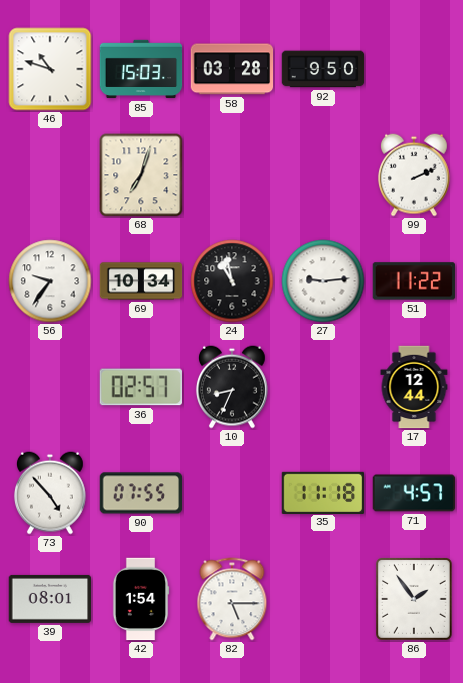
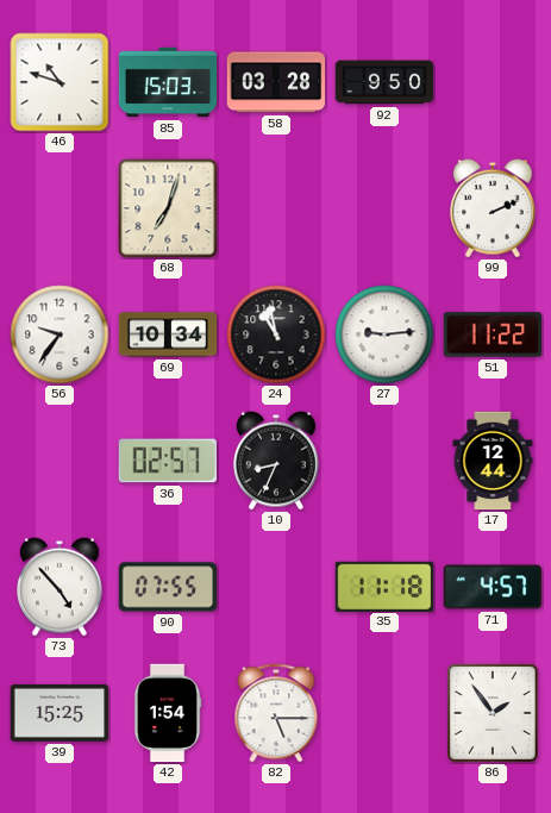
39: 08:01 -> 15:25 (60, 713)
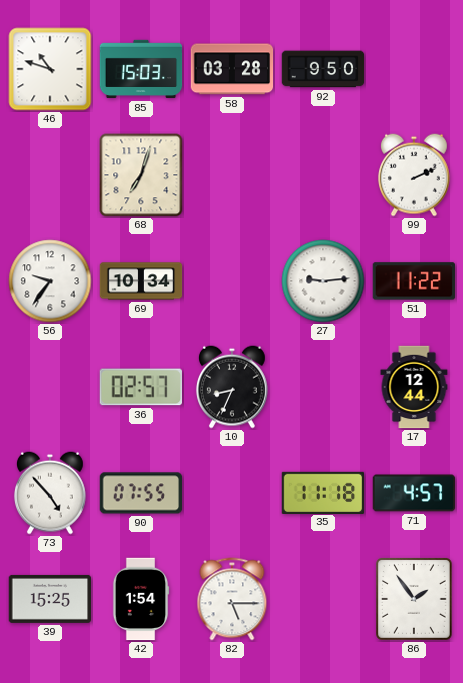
24: 10:58 -> none (276, 334)
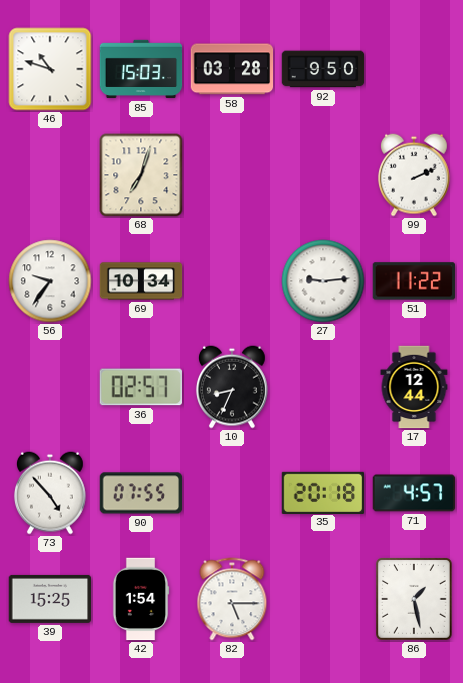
35: 11:18 -> 20:18 (323, 492)
86: 1:54 -> 1:28 (415, 600)
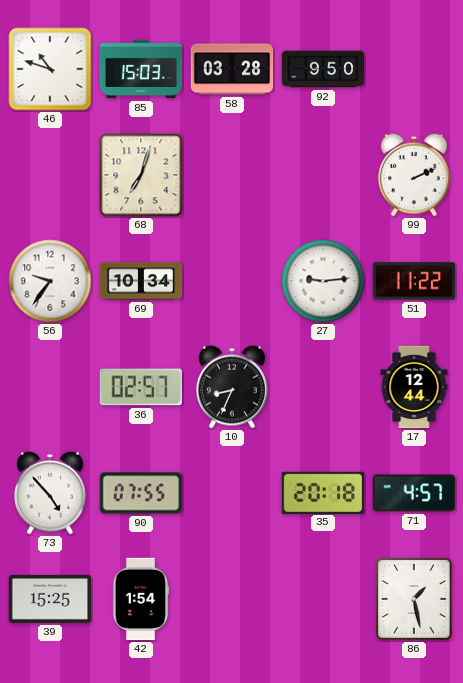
82: 5:15 -> none (232, 599)
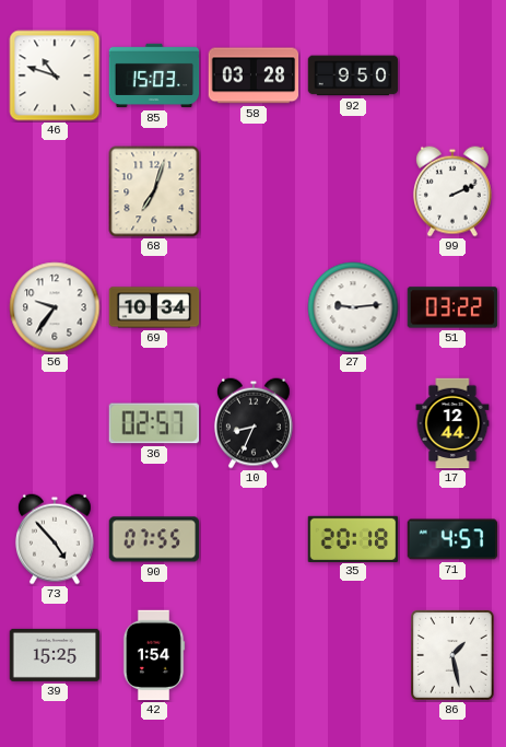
51: 11:22 -> 03:22 (452, 307)
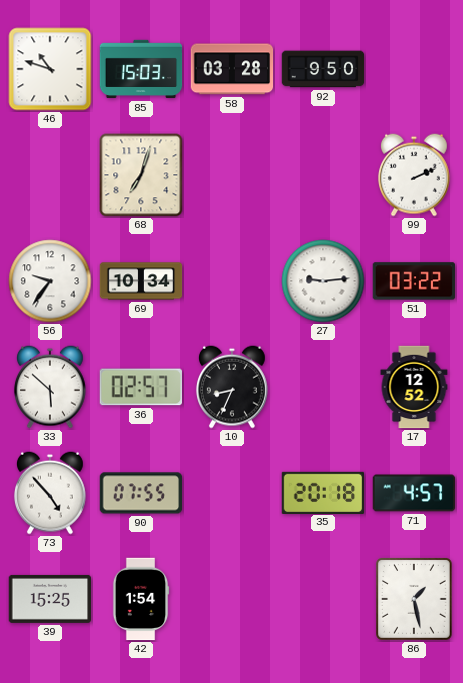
33: none -> 5:52 (50, 387)
17: 12:44 -> 12:52 (414, 387)
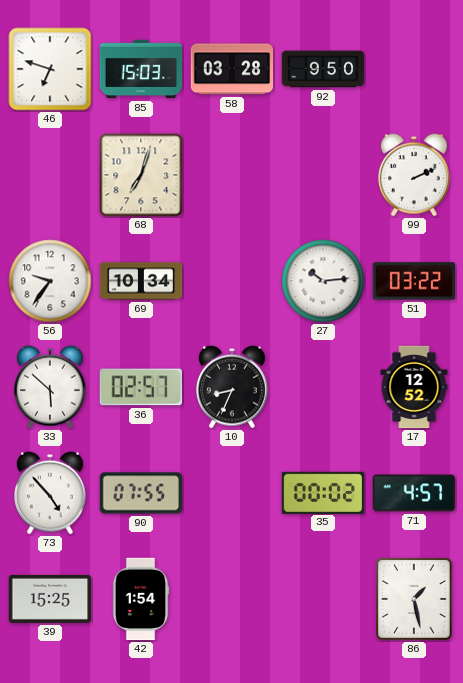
46: 10:48 -> 6:48 (50, 69)
27: 9:14 -> 10:14 (323, 281)
35: 20:18 -> 00:02 (323, 492)
